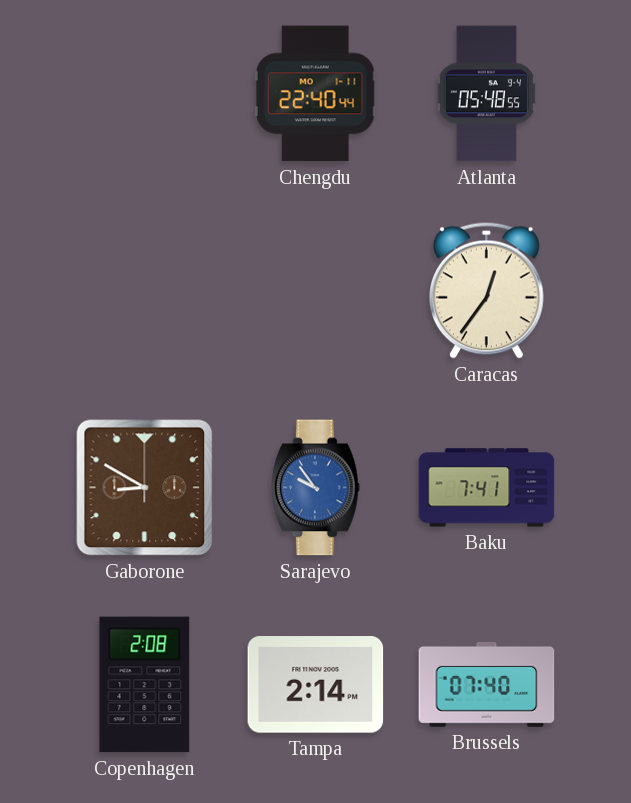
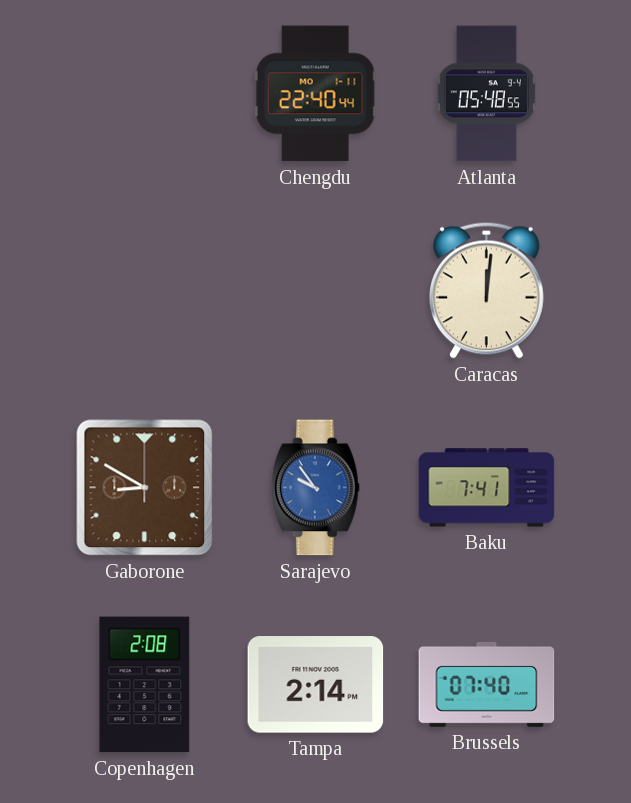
Caracas: 12:36 -> 12:01 (486, 290)
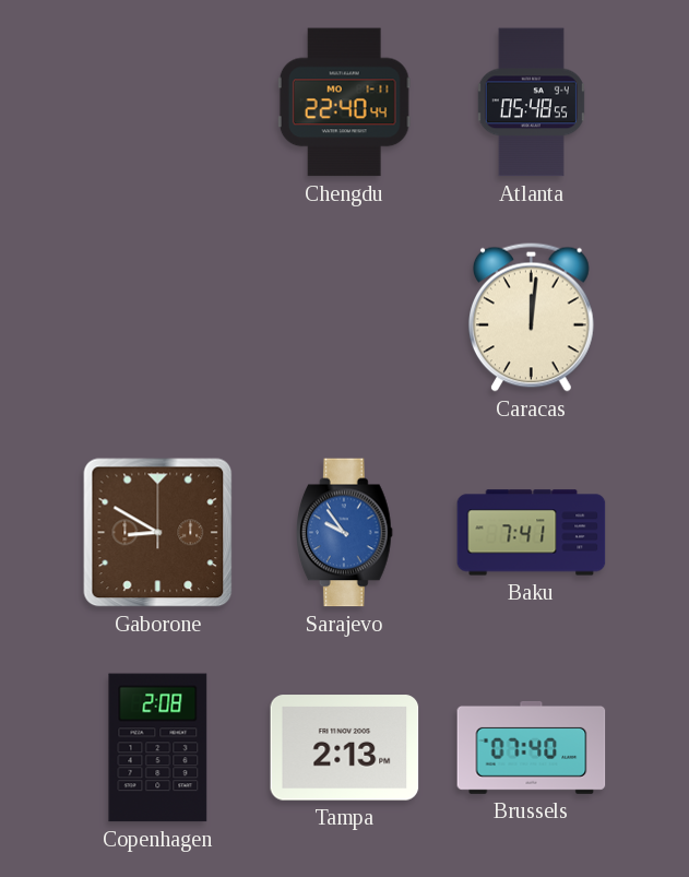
Tampa: 2:14 -> 2:13 (345, 748)
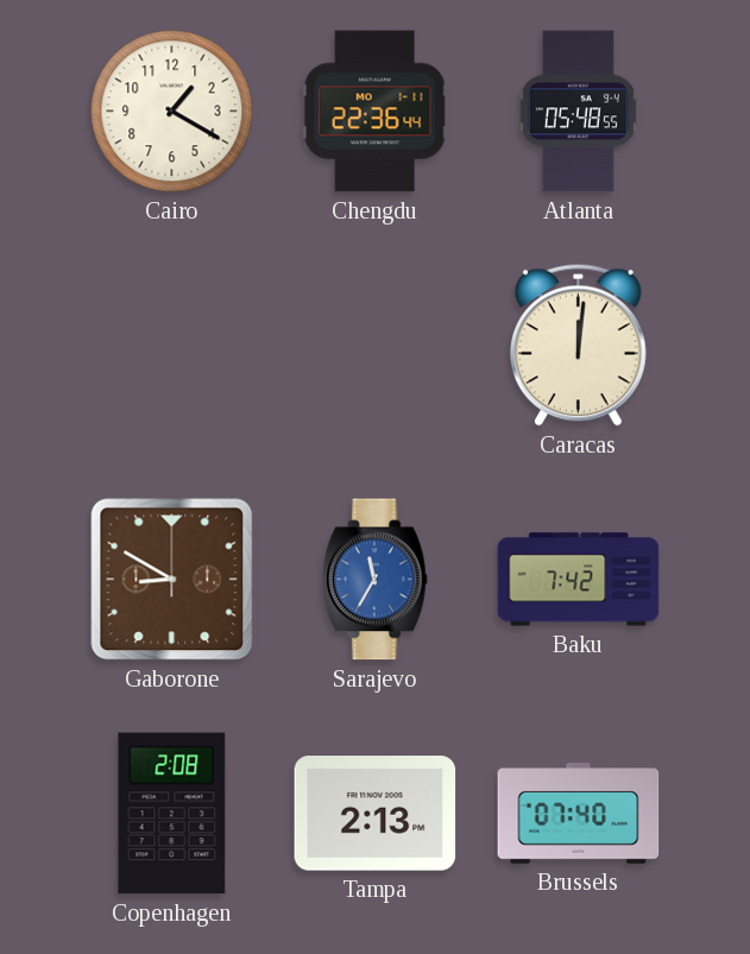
Cairo: none -> 1:20 (172, 112)
Chengdu: 22:40 -> 22:36 (374, 112)
Sarajevo: 9:54 -> 11:35 (376, 580)
Baku: 7:41 -> 7:42 (579, 580)
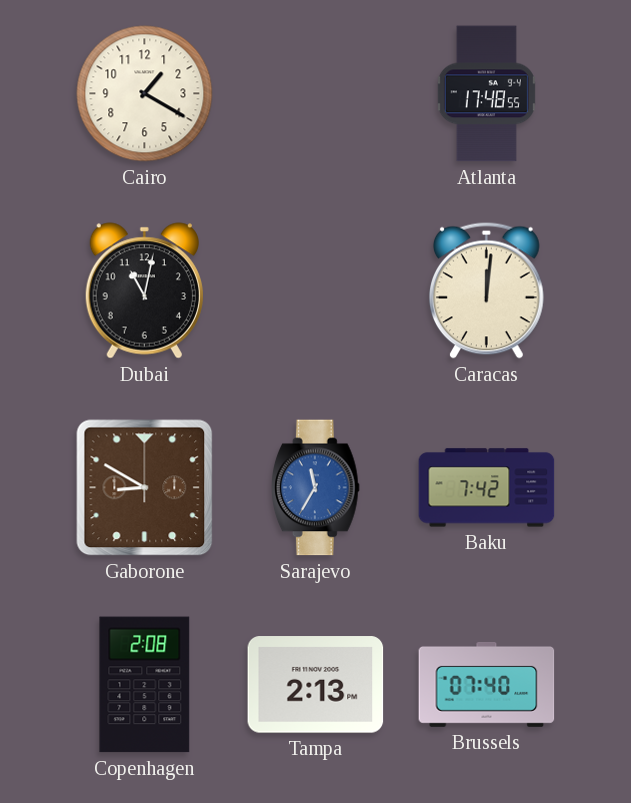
Chengdu: 22:36 -> none (374, 112)
Atlanta: 05:48 -> 17:48 (486, 94)
Dubai: none -> 11:02 (144, 291)
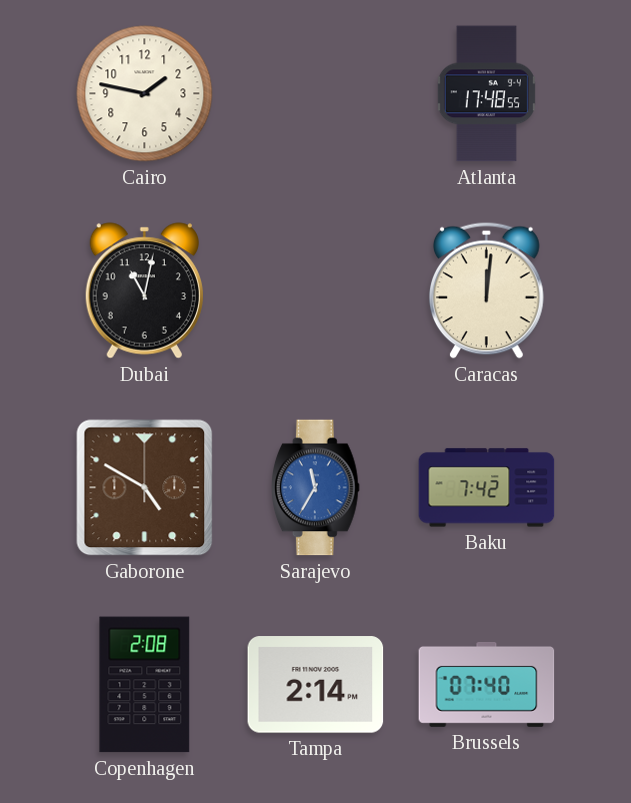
Cairo: 1:20 -> 1:47 (145, 94)
Gaborone: 8:50 -> 4:50 (145, 488)
Tampa: 2:13 -> 2:14 (316, 685)
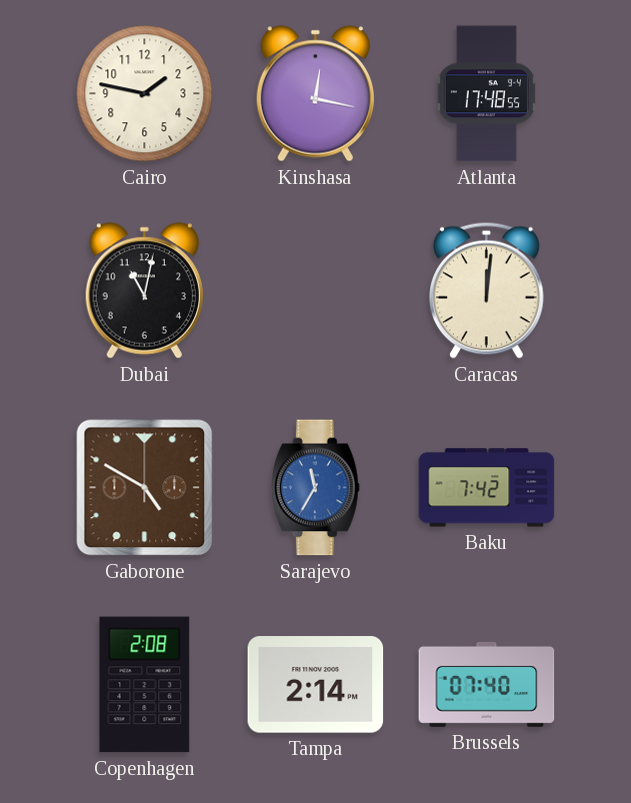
Kinshasa: none -> 12:17 (315, 94)
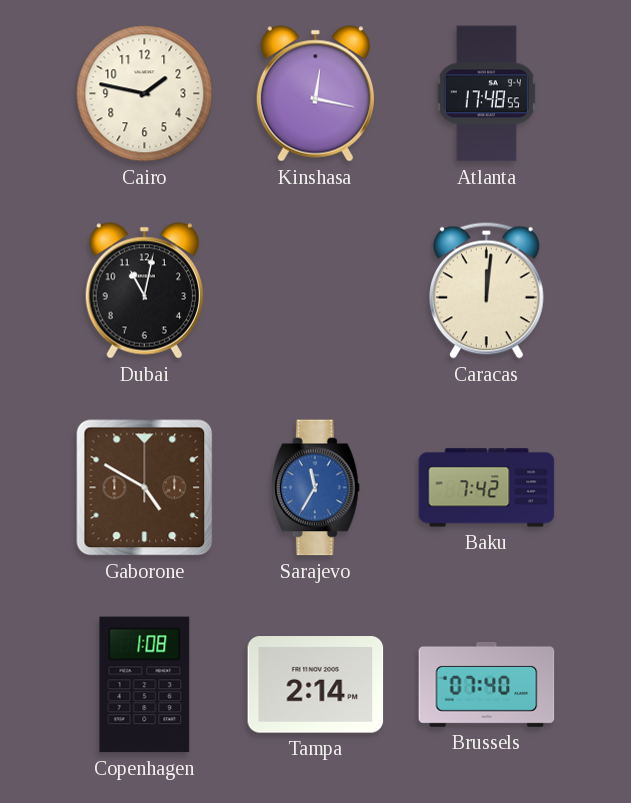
Copenhagen: 2:08 -> 1:08 (145, 685)
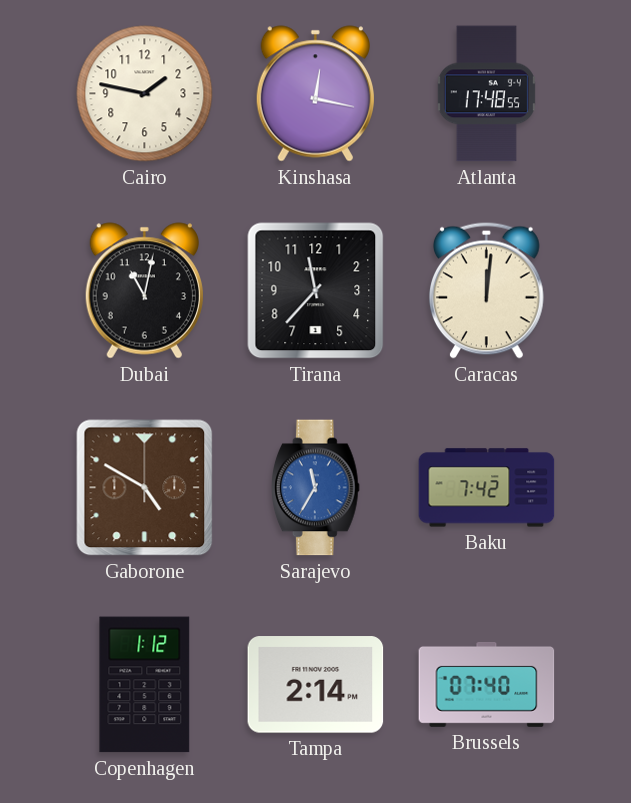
Tirana: none -> 11:37 (316, 291)
Copenhagen: 1:08 -> 1:12 (145, 685)
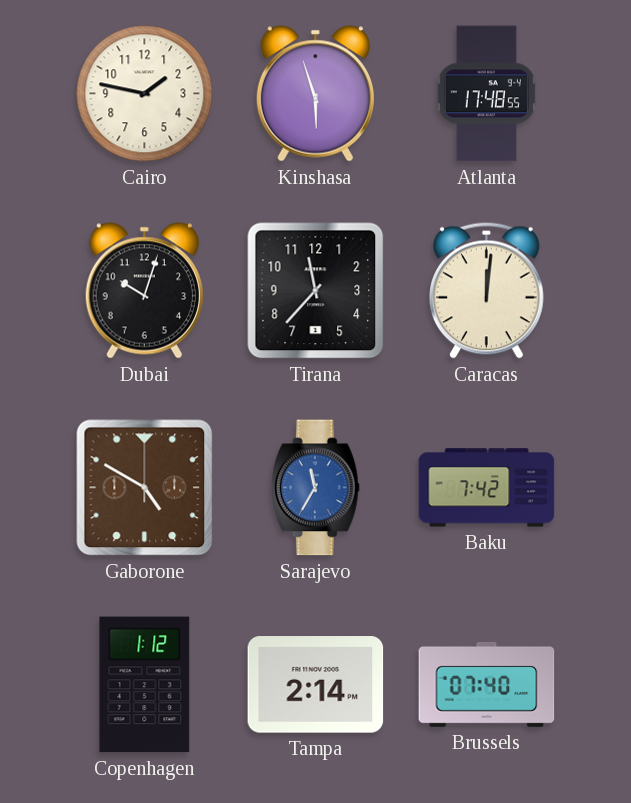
Kinshasa: 12:17 -> 5:57 (315, 94)
Dubai: 11:02 -> 10:03 (144, 291)
